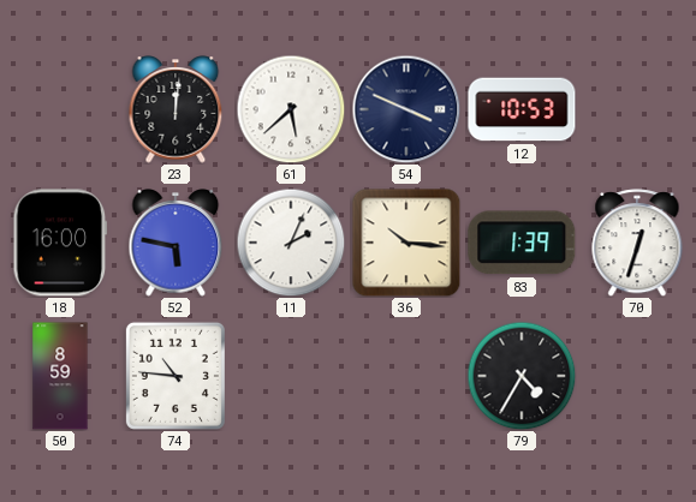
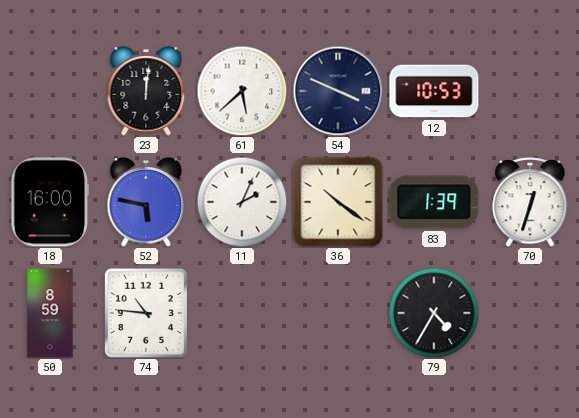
36: 10:16 -> 10:21 (338, 202)
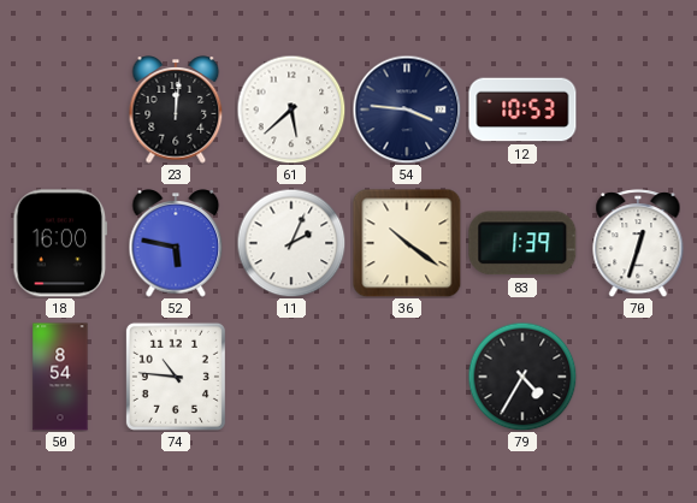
54: 3:49 -> 3:46 (407, 110)
50: 8:59 -> 8:54 (60, 377)
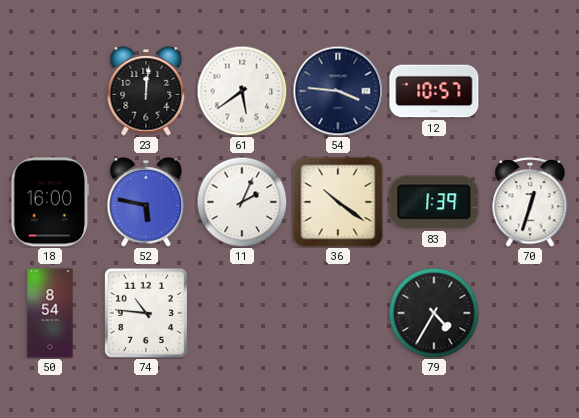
61: 5:38 -> 5:39 (242, 91)
12: 10:53 -> 10:57 (434, 91)
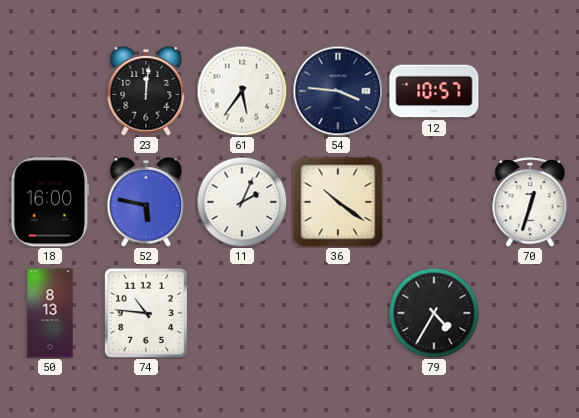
61: 5:39 -> 5:36 (242, 91)
83: 1:39 -> none (434, 202)
50: 8:54 -> 8:13 (50, 313)
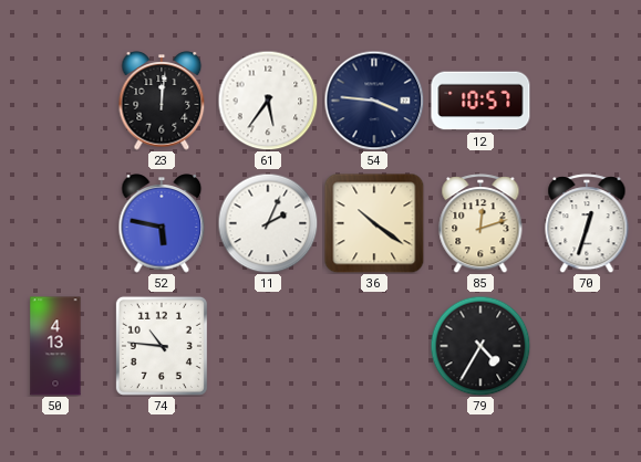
18: 16:00 -> none (50, 202)
85: none -> 12:12 (480, 223)
50: 8:13 -> 4:13 (55, 346)
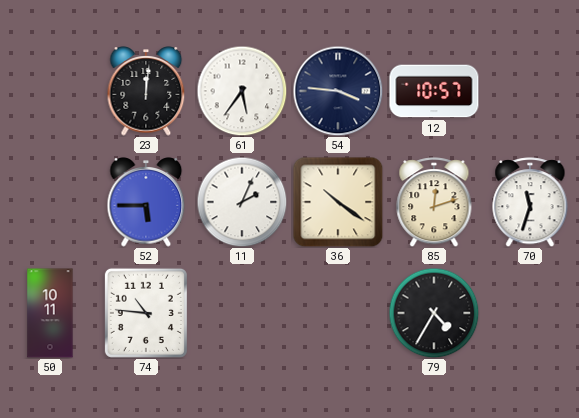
52: 5:47 -> 5:45 (146, 202)
70: 12:33 -> 11:33 (530, 202)
50: 4:13 -> 10:11 (50, 313)
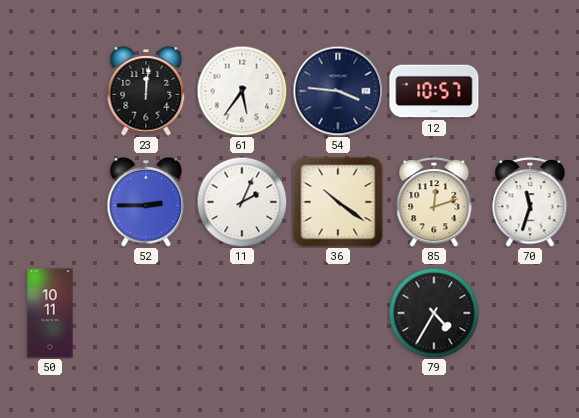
52: 5:45 -> 2:45 (146, 202)
74: 10:46 -> none (146, 313)
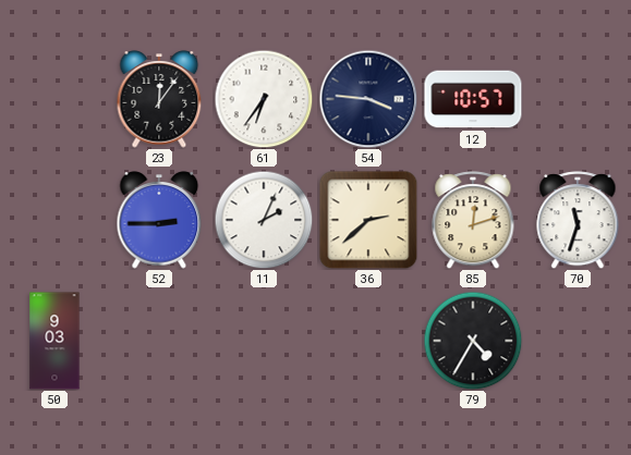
23: 12:01 -> 12:06 (159, 99)
61: 5:36 -> 6:36 (264, 99)
36: 10:21 -> 2:38 (368, 220)
50: 10:11 -> 9:03 (54, 341)
